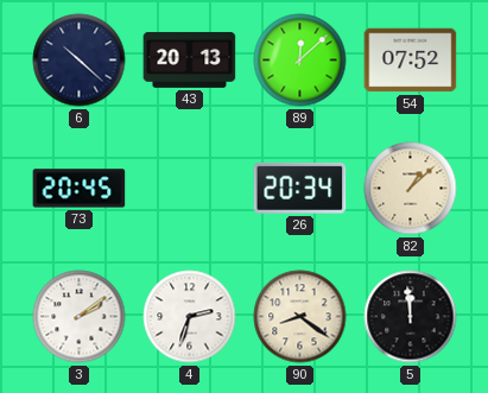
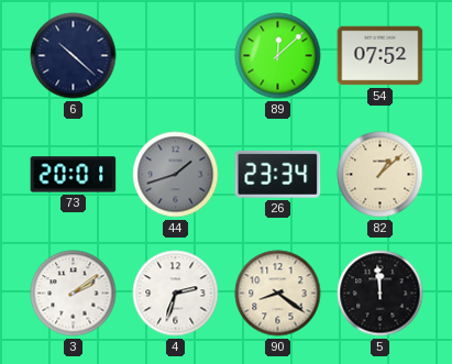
43: 20:13 -> none (190, 59)
73: 20:45 -> 20:01 (74, 175)
44: none -> 1:42 (176, 175)
26: 20:34 -> 23:34 (278, 174)
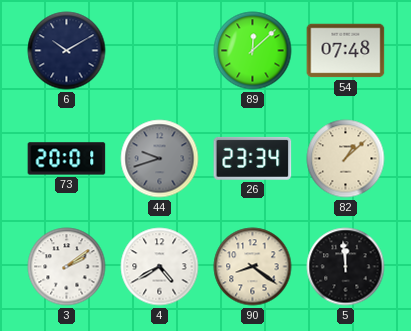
6: 10:22 -> 10:10 (67, 51)
54: 07:52 -> 07:48 (346, 51)
44: 1:42 -> 9:42 (160, 159)
4: 2:33 -> 4:40 (160, 267)
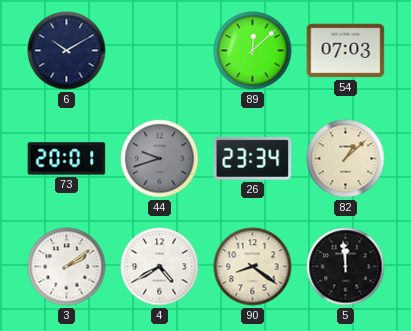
54: 07:48 -> 07:03 (346, 51)
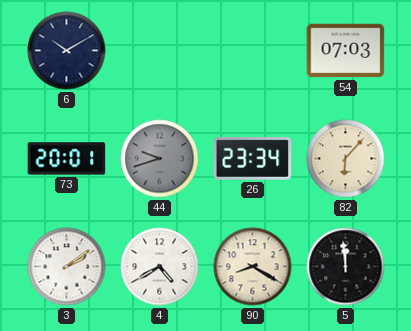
89: 12:08 -> none (253, 51)
82: 1:08 -> 6:07 (346, 159)
90: 8:21 -> 8:20 (253, 267)
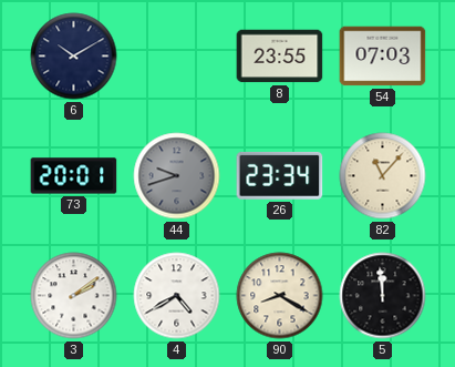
8: none -> 23:55 (280, 57)
82: 6:07 -> 11:07 (383, 176)
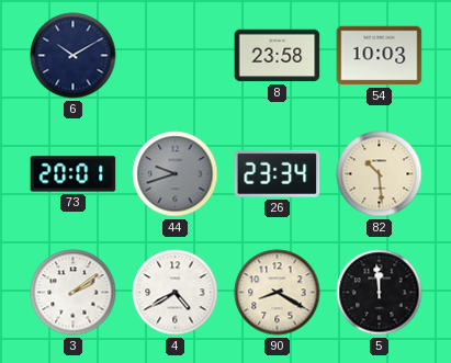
8: 23:55 -> 23:58 (278, 56)
54: 07:03 -> 10:03 (380, 56)
82: 11:07 -> 10:29 (380, 174)
